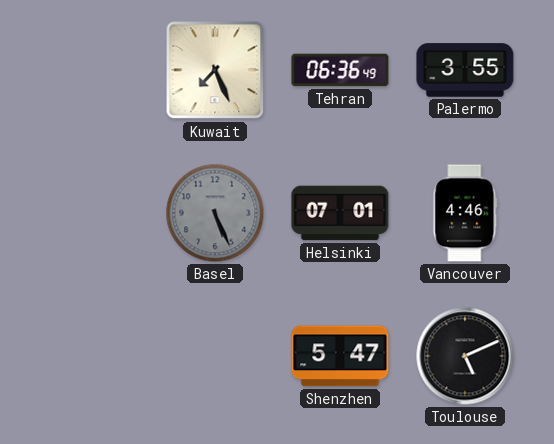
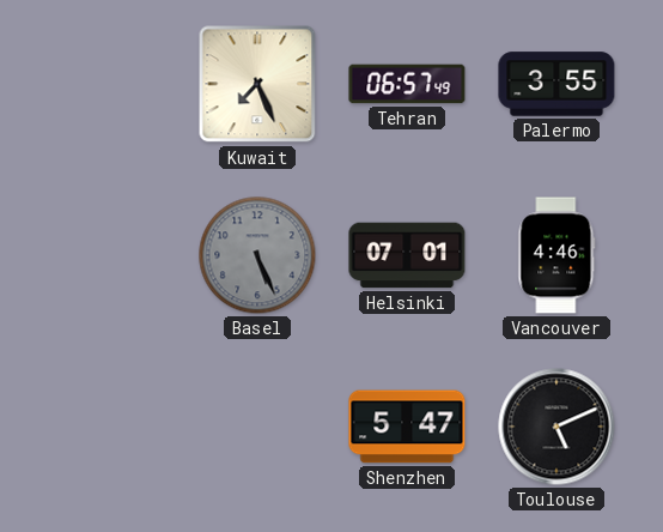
Tehran: 06:36 -> 06:57 (407, 84)
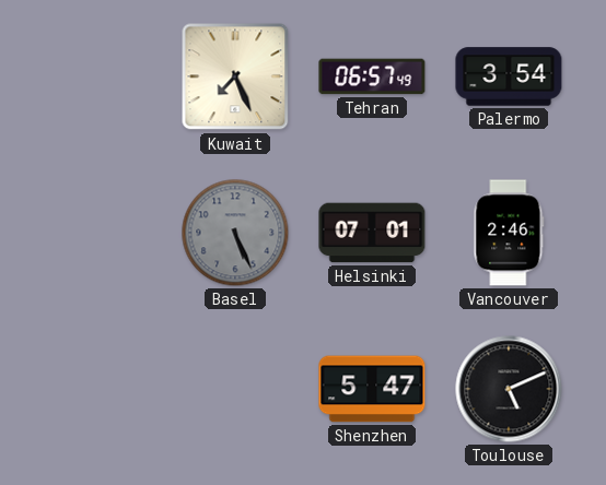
Palermo: 3:55 -> 3:54 (509, 76)
Vancouver: 4:46 -> 2:46 (509, 233)
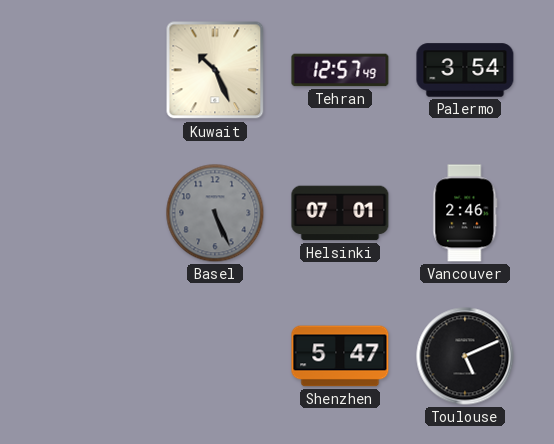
Kuwait: 7:26 -> 10:26 (215, 70)
Tehran: 06:57 -> 12:57 (340, 70)
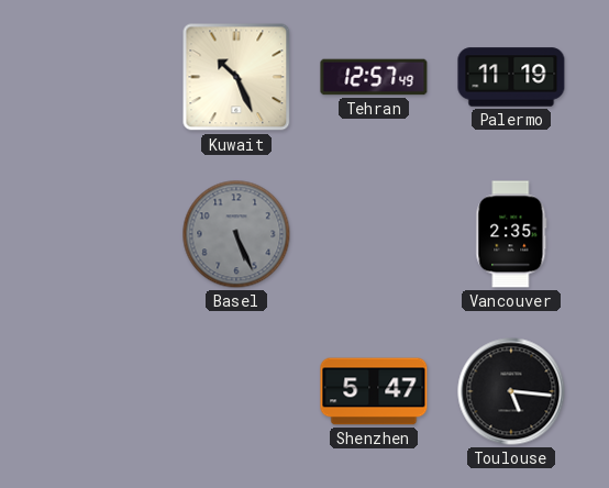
Palermo: 3:54 -> 11:19 (511, 77)
Helsinki: 07:01 -> none (340, 213)
Vancouver: 2:46 -> 2:35 (511, 234)
Toulouse: 5:11 -> 5:16 (511, 391)
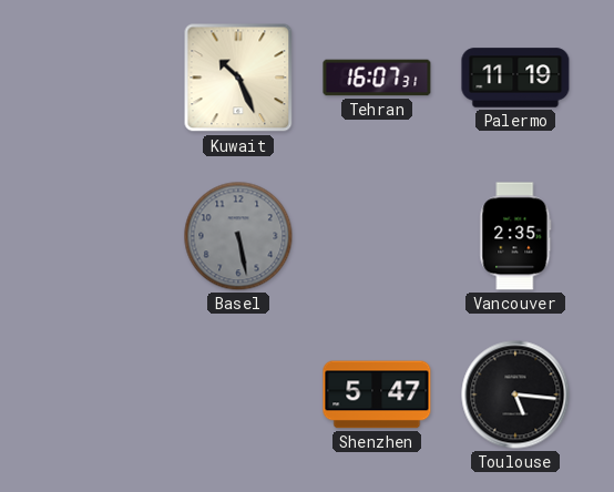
Tehran: 12:57 -> 16:07 (377, 78)
Basel: 5:26 -> 5:28 (238, 236)
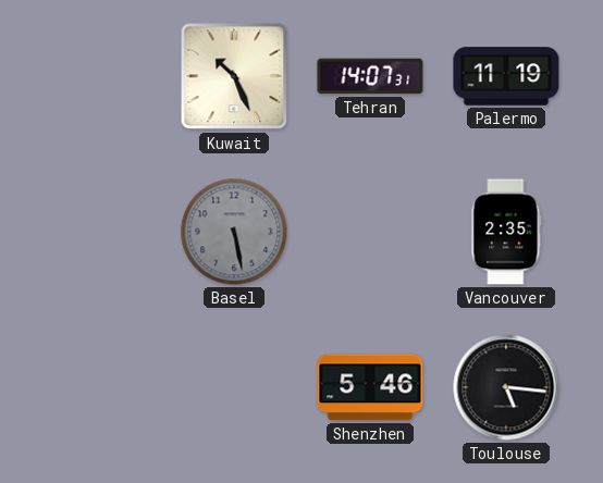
Tehran: 16:07 -> 14:07 (370, 76)
Shenzhen: 5:47 -> 5:46 (370, 387)
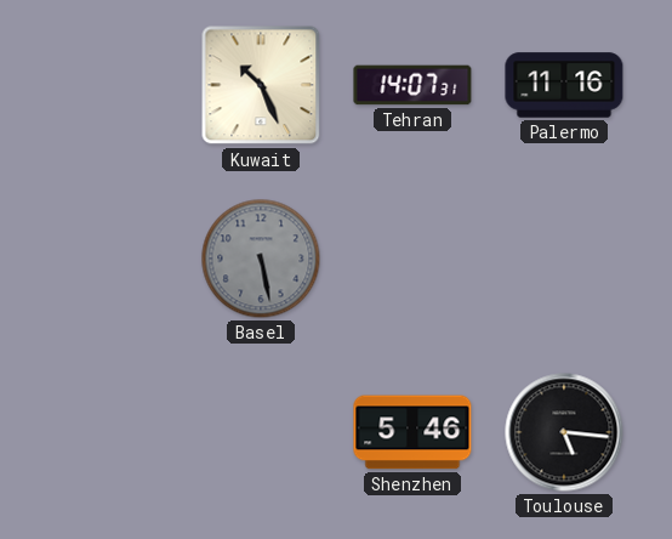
Palermo: 11:19 -> 11:16 (564, 85)
Vancouver: 2:35 -> none (506, 232)
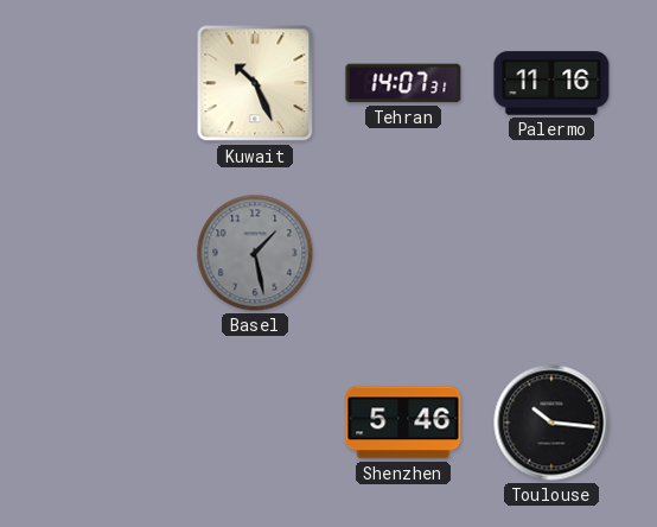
Basel: 5:28 -> 1:28 (255, 253)
Toulouse: 5:16 -> 10:16 (551, 423)
